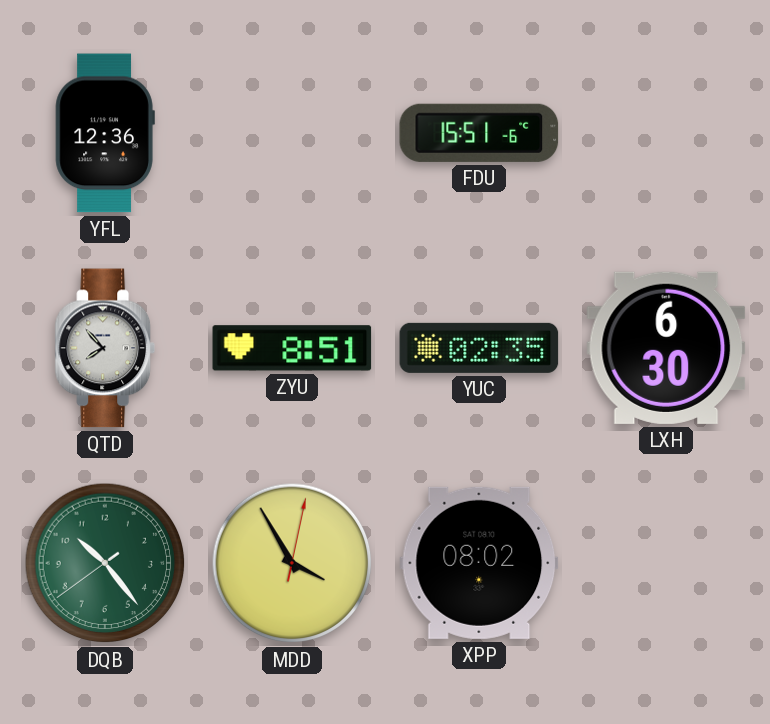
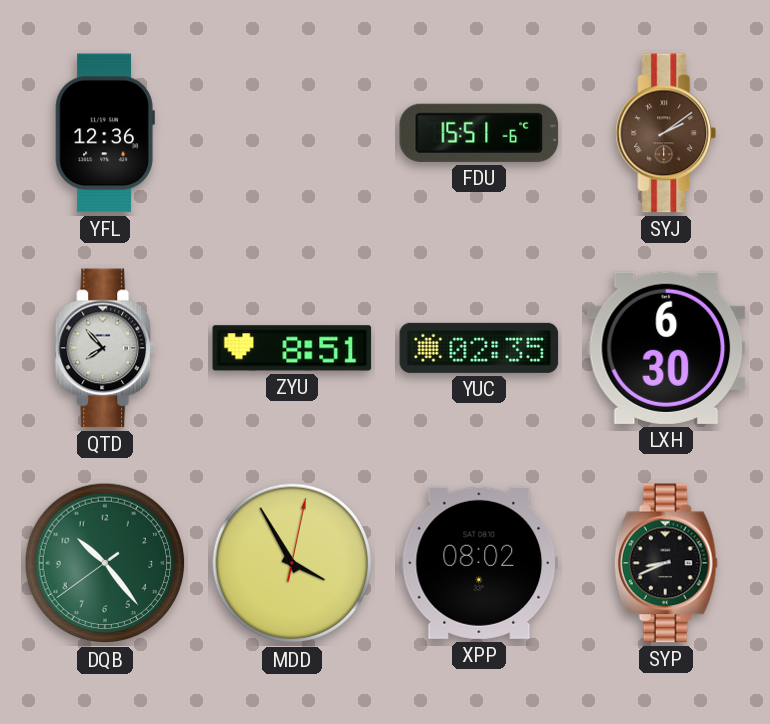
SYJ: none -> 2:09 (666, 133)
SYP: none -> 8:41 (666, 563)
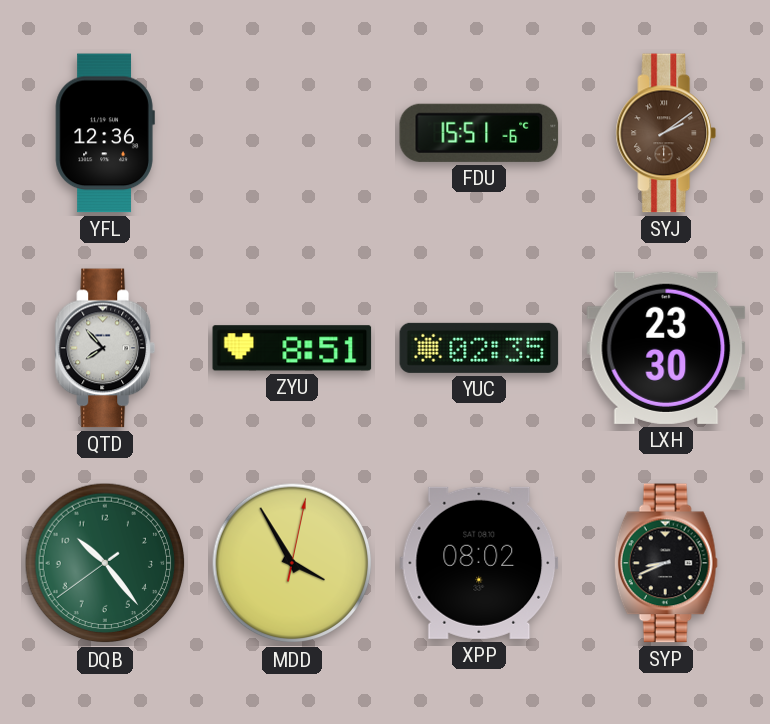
LXH: 6:30 -> 23:30 (666, 348)
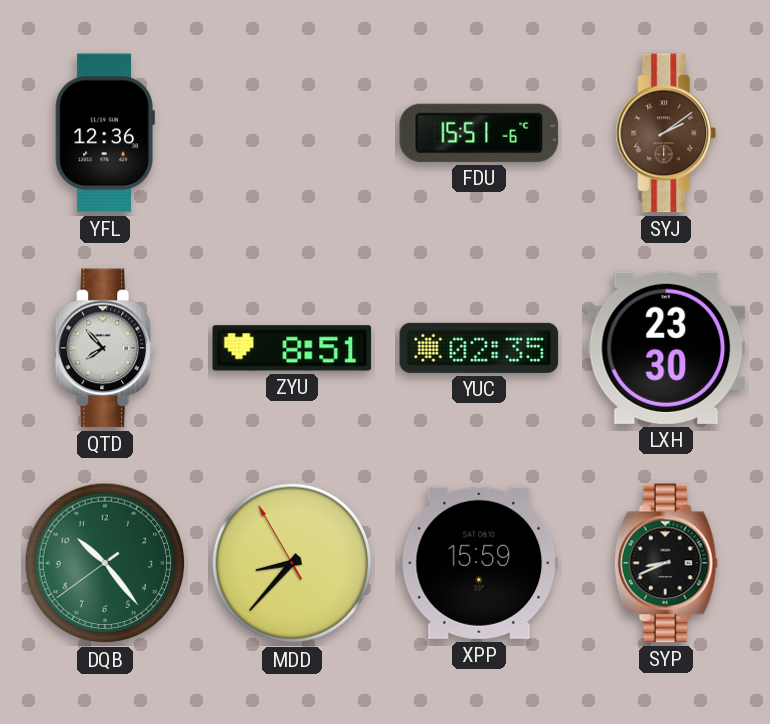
MDD: 3:55 -> 8:36 (292, 563)
XPP: 08:02 -> 15:59 (479, 563)
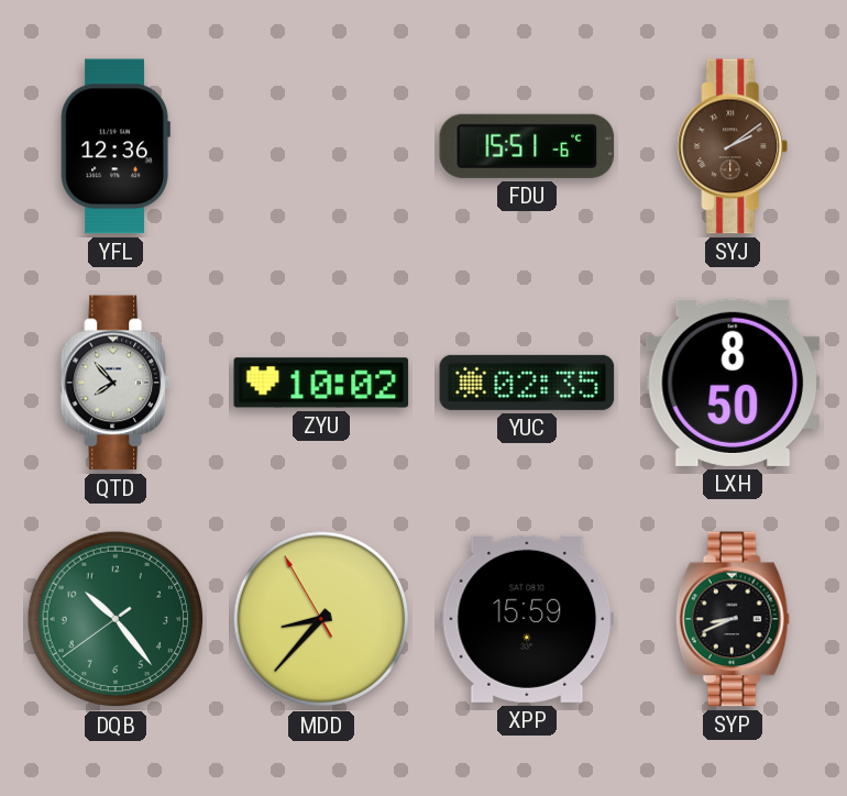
ZYU: 8:51 -> 10:02 (321, 383)
LXH: 23:30 -> 8:50 (733, 383)
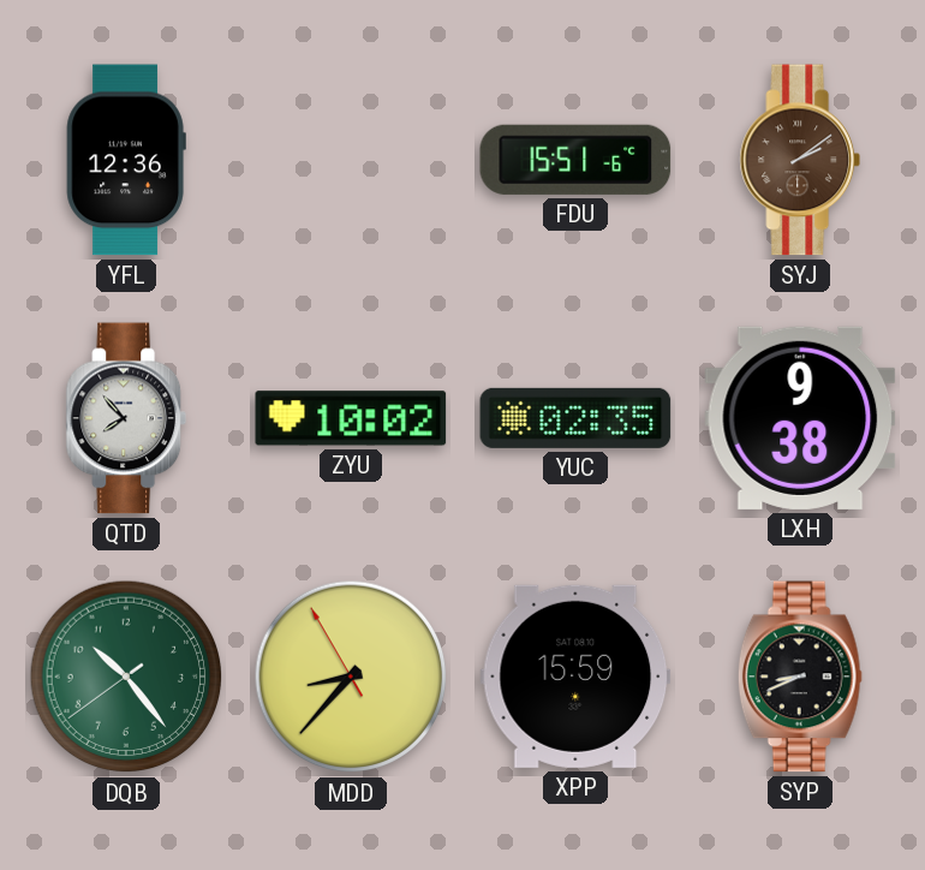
LXH: 8:50 -> 9:38 (800, 418)
